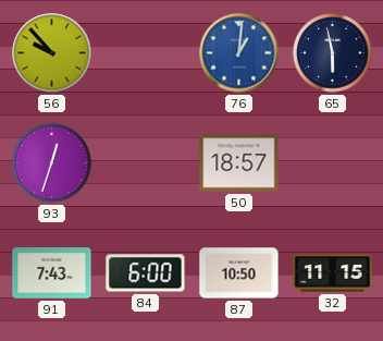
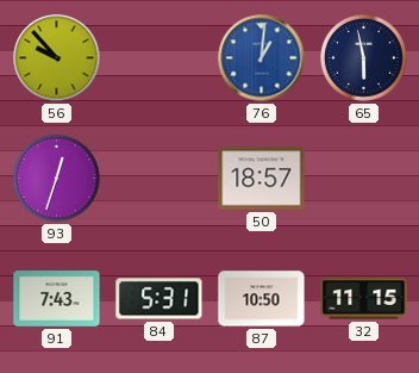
84: 6:00 -> 5:31 (160, 299)
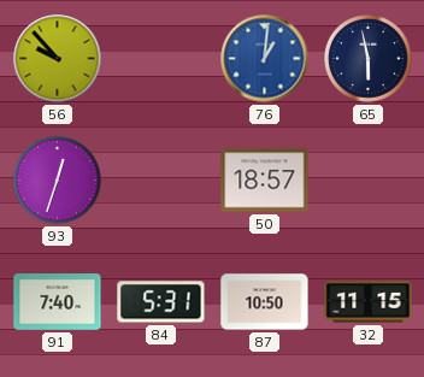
91: 7:43 -> 7:40 (58, 302)
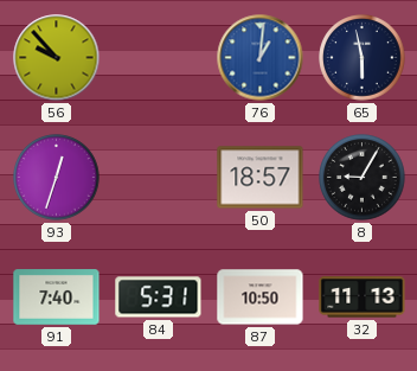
8: none -> 9:05 (363, 178)
32: 11:15 -> 11:13 (363, 298)
